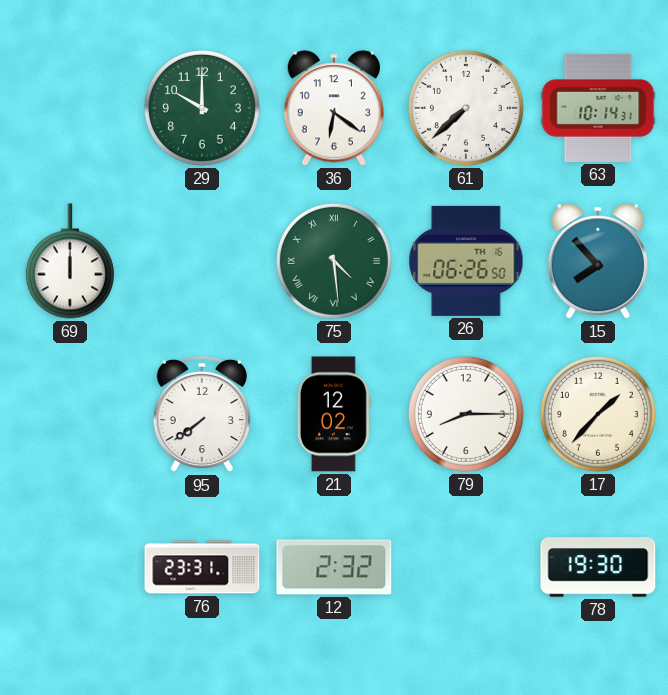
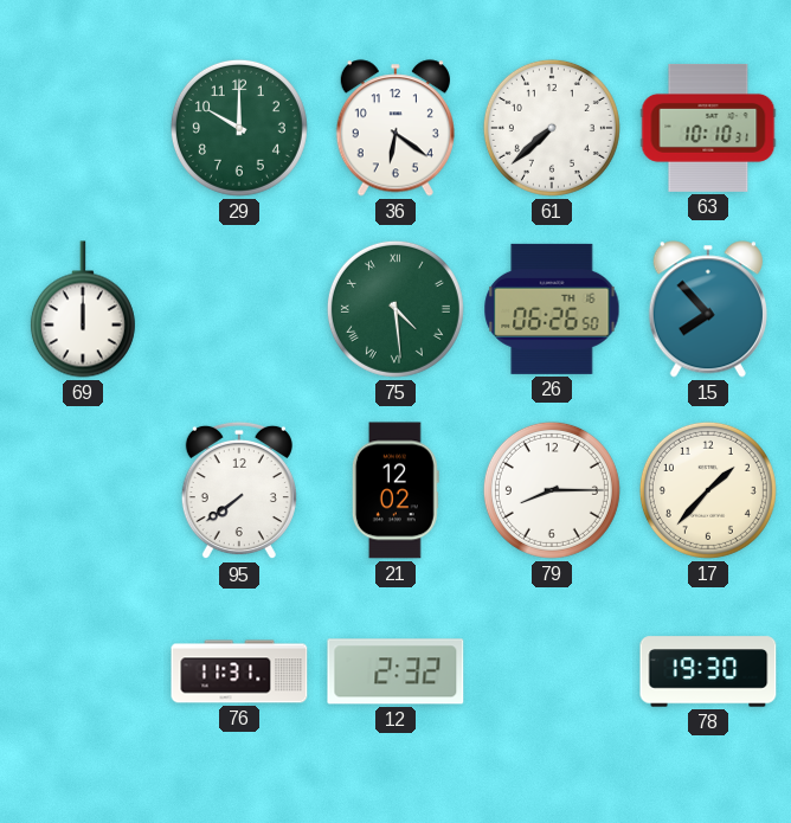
63: 10:14 -> 10:10 (708, 128)
76: 23:31 -> 11:31 (239, 671)
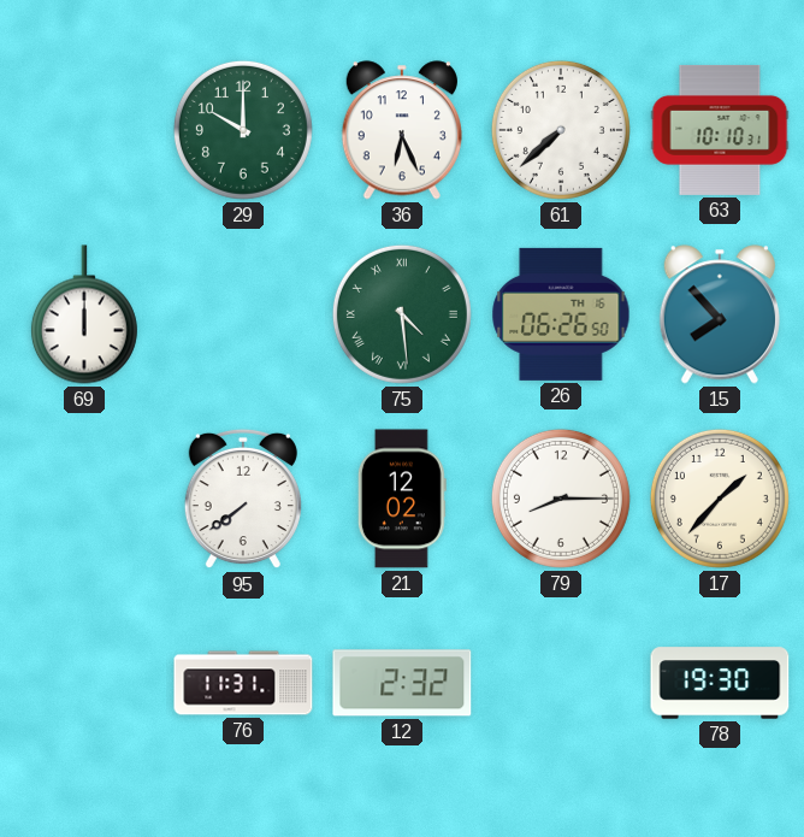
36: 6:21 -> 6:26 (402, 130)
